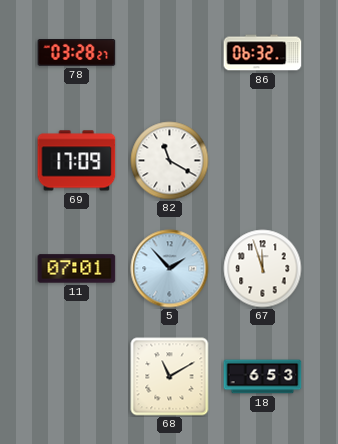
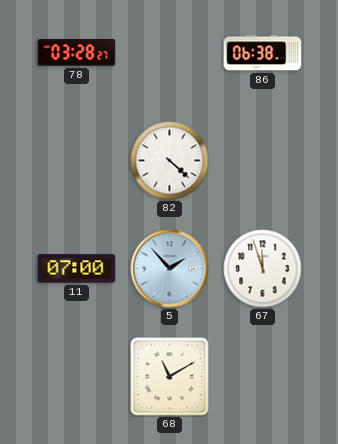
86: 06:32 -> 06:38 (263, 53)
69: 17:09 -> none (77, 161)
82: 11:20 -> 4:22 (170, 161)
11: 07:01 -> 07:00 (77, 269)
18: 6:53 -> none (263, 377)
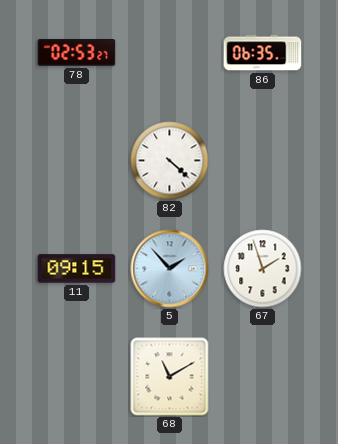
78: 03:28 -> 02:53 (77, 53)
86: 06:38 -> 06:35 (263, 53)
11: 07:00 -> 09:15 (77, 269)
67: 11:57 -> 1:57 (263, 269)
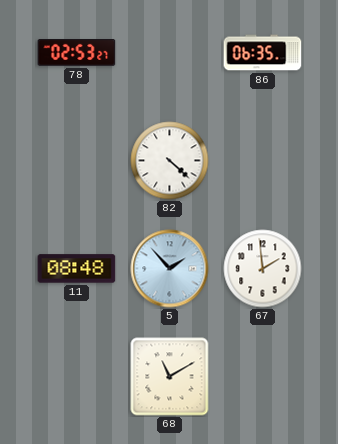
11: 09:15 -> 08:48 (77, 269)
67: 1:57 -> 1:59 (263, 269)
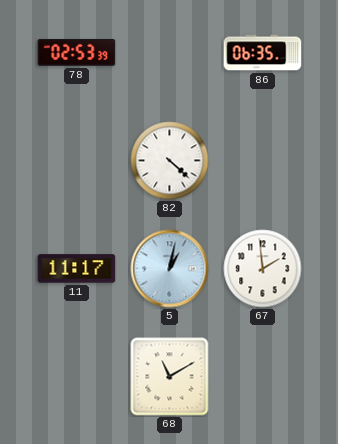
78: 02:53:27 -> 02:53:39 (77, 53)
11: 08:48 -> 11:17 (77, 269)
5: 1:53 -> 1:02 (170, 269)
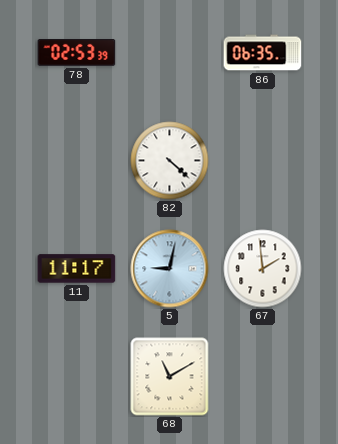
5: 1:02 -> 9:02 (170, 269)
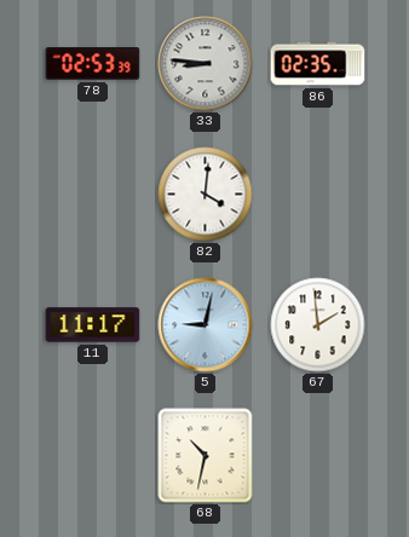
33: none -> 8:46 (206, 64)
86: 06:35 -> 02:35 (318, 64)
82: 4:22 -> 4:01 (206, 195)
68: 11:10 -> 10:32 (206, 456)
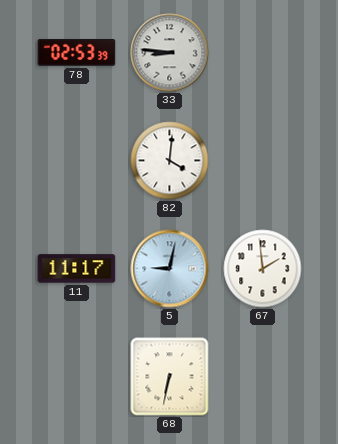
86: 02:35 -> none (318, 64)
68: 10:32 -> 6:32 (170, 377)
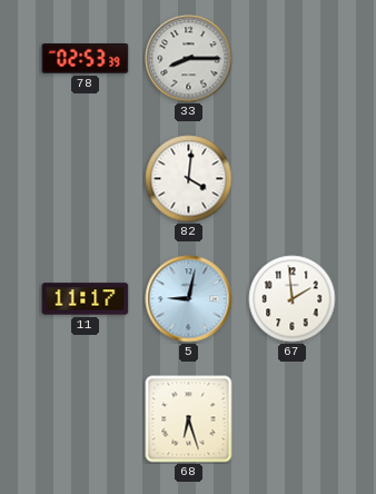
33: 8:46 -> 8:15 (189, 59)
68: 6:32 -> 6:27 (189, 419)
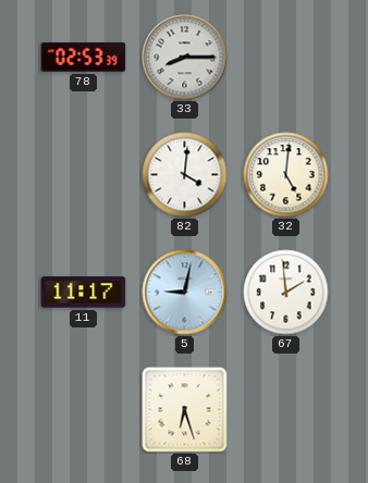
32: none -> 5:01 (286, 175)
